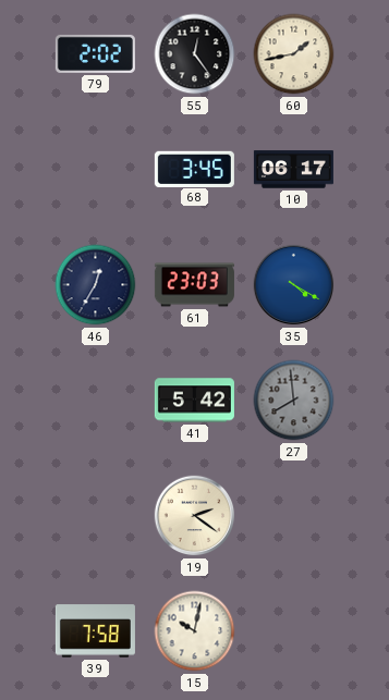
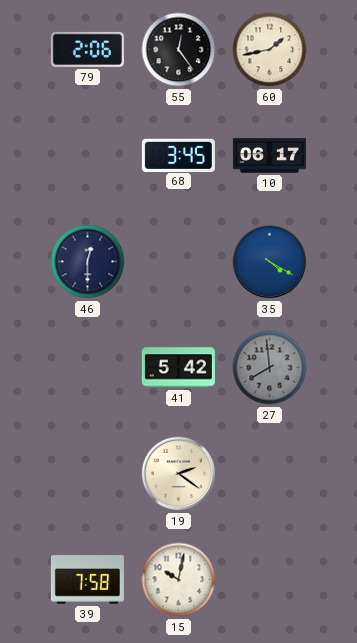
79: 2:02 -> 2:06 (87, 49)
46: 12:35 -> 12:30 (88, 262)
61: 23:03 -> none (194, 285)
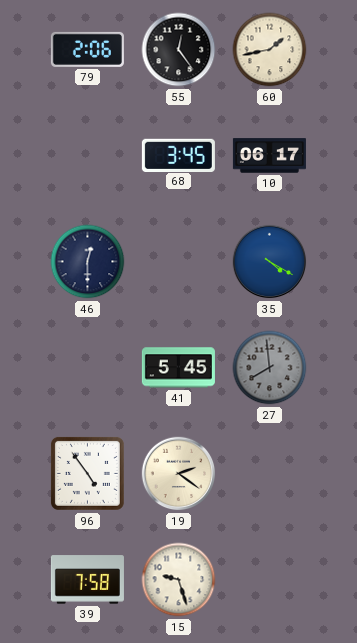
41: 5:42 -> 5:45 (178, 368)
96: none -> 4:54 (87, 473)
15: 10:02 -> 9:27 (179, 580)
